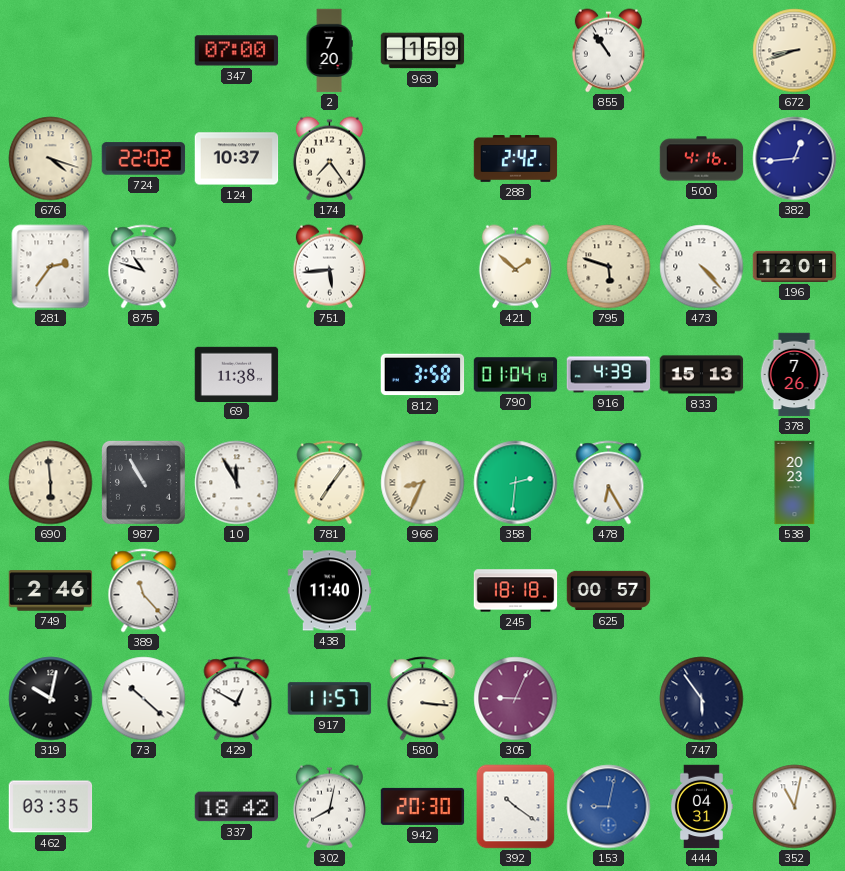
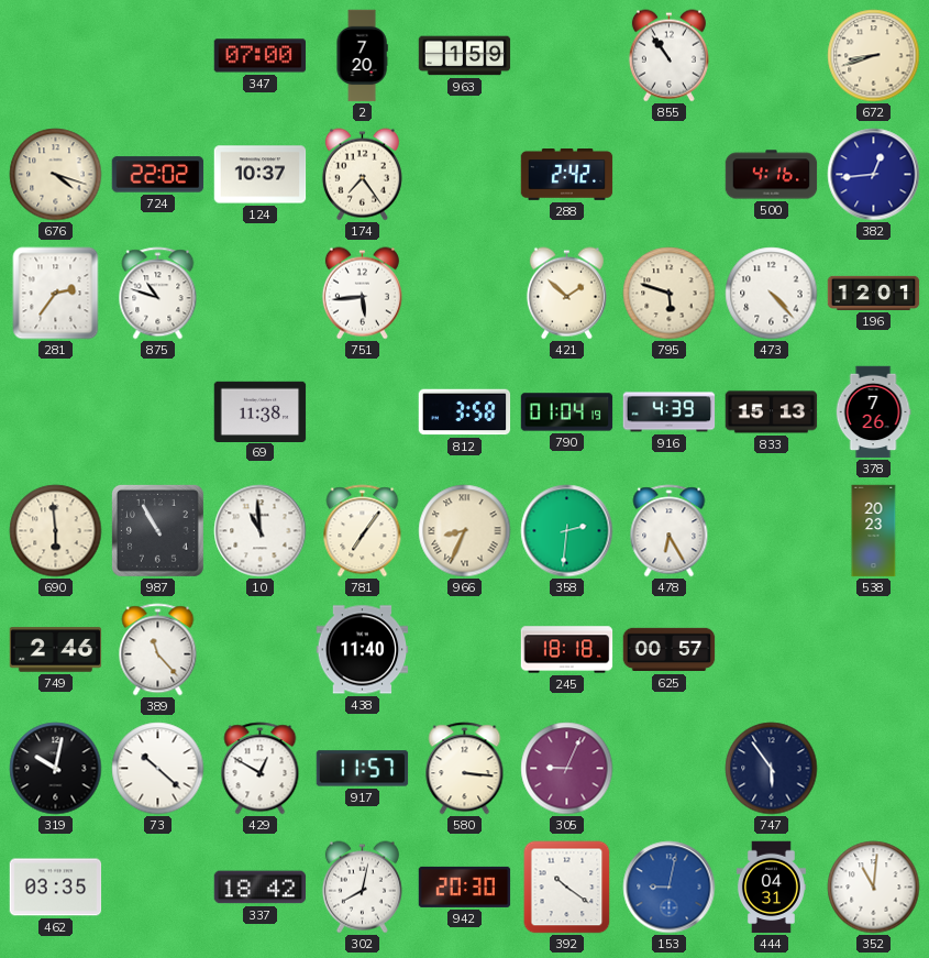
10: 11:55 -> 10:59 (261, 531)
352: 11:02 -> 11:01 (874, 888)
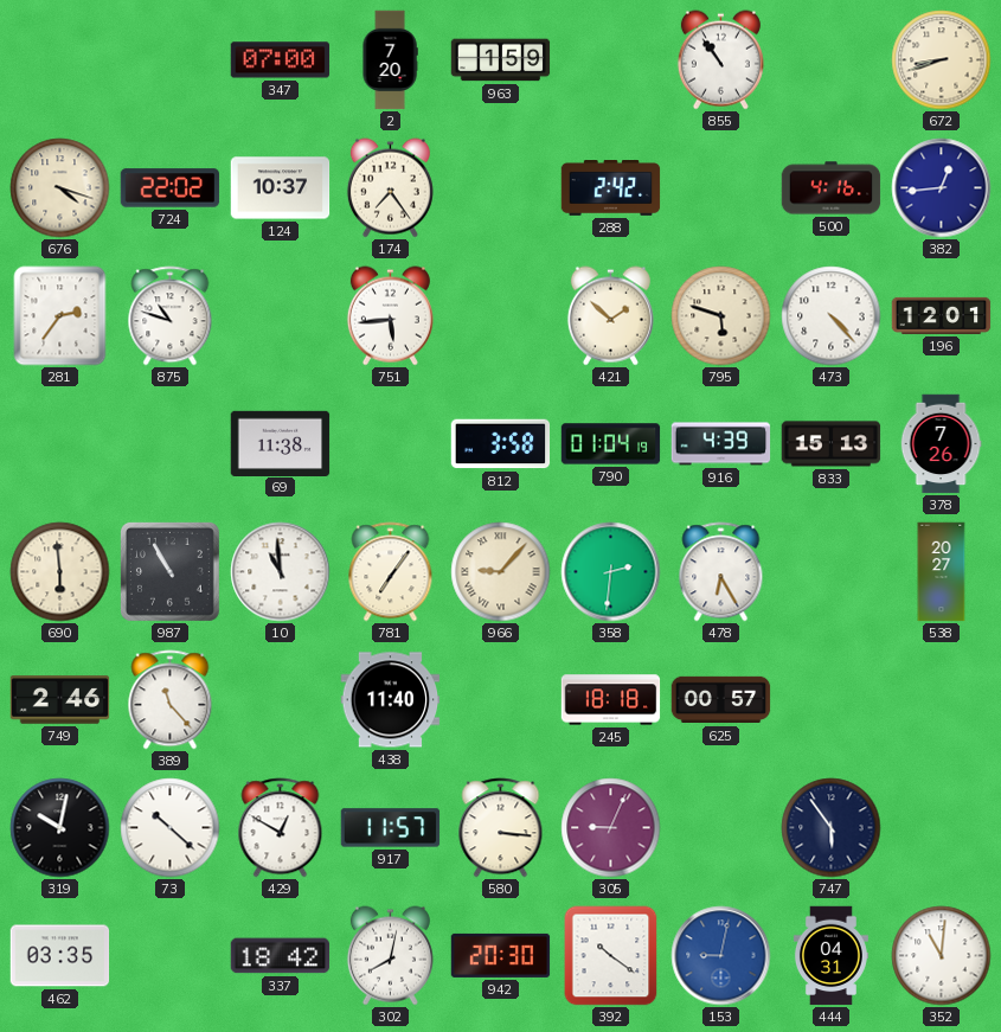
966: 8:34 -> 9:07 (501, 572)
538: 20:23 -> 20:27 (942, 572)
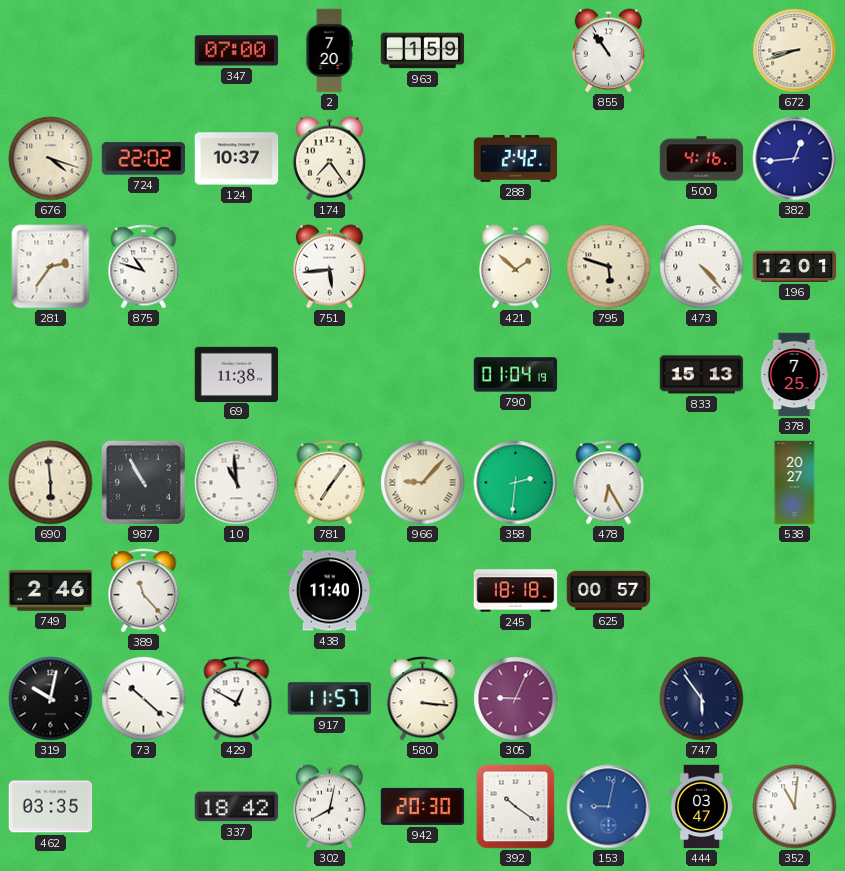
812: 3:58 -> none (501, 444)
916: 4:39 -> none (721, 444)
378: 7:26 -> 7:25 (794, 375)
444: 04:31 -> 03:47 (701, 807)
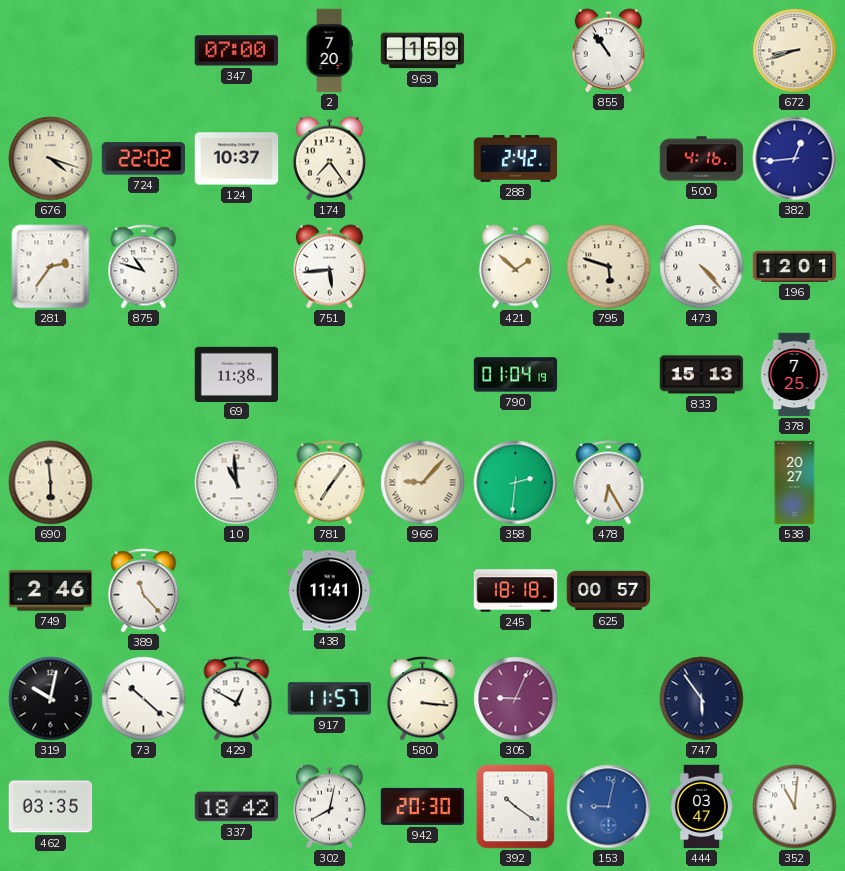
987: 10:55 -> none (143, 482)
438: 11:40 -> 11:41 (330, 591)
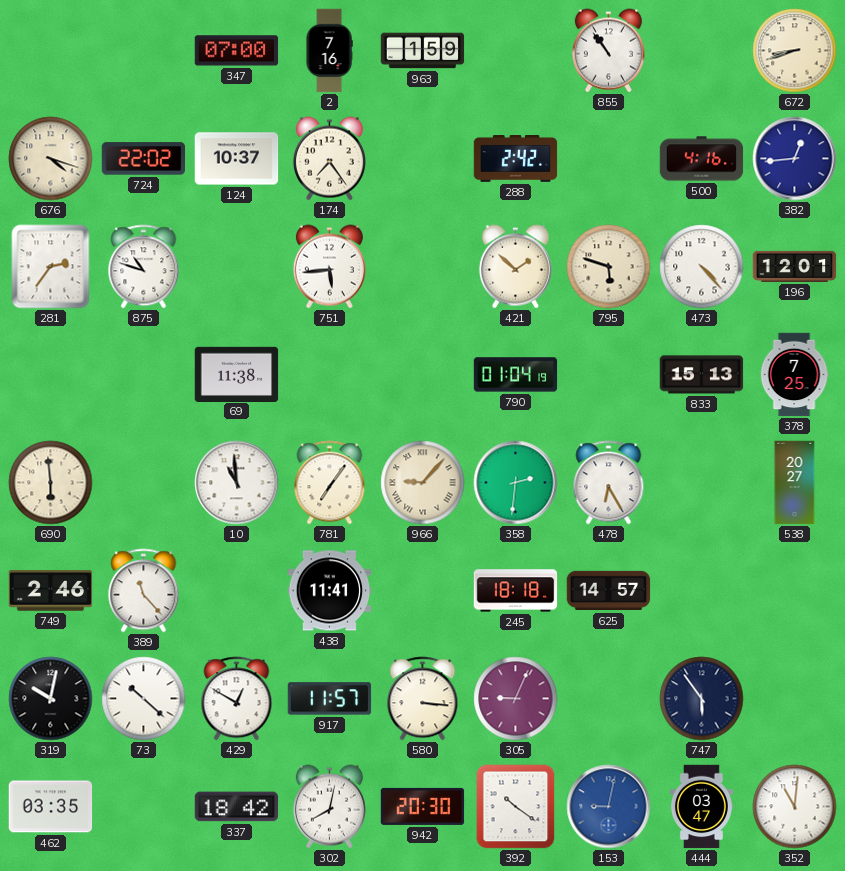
2: 7:20 -> 7:16 (329, 51)
625: 00:57 -> 14:57 (609, 591)
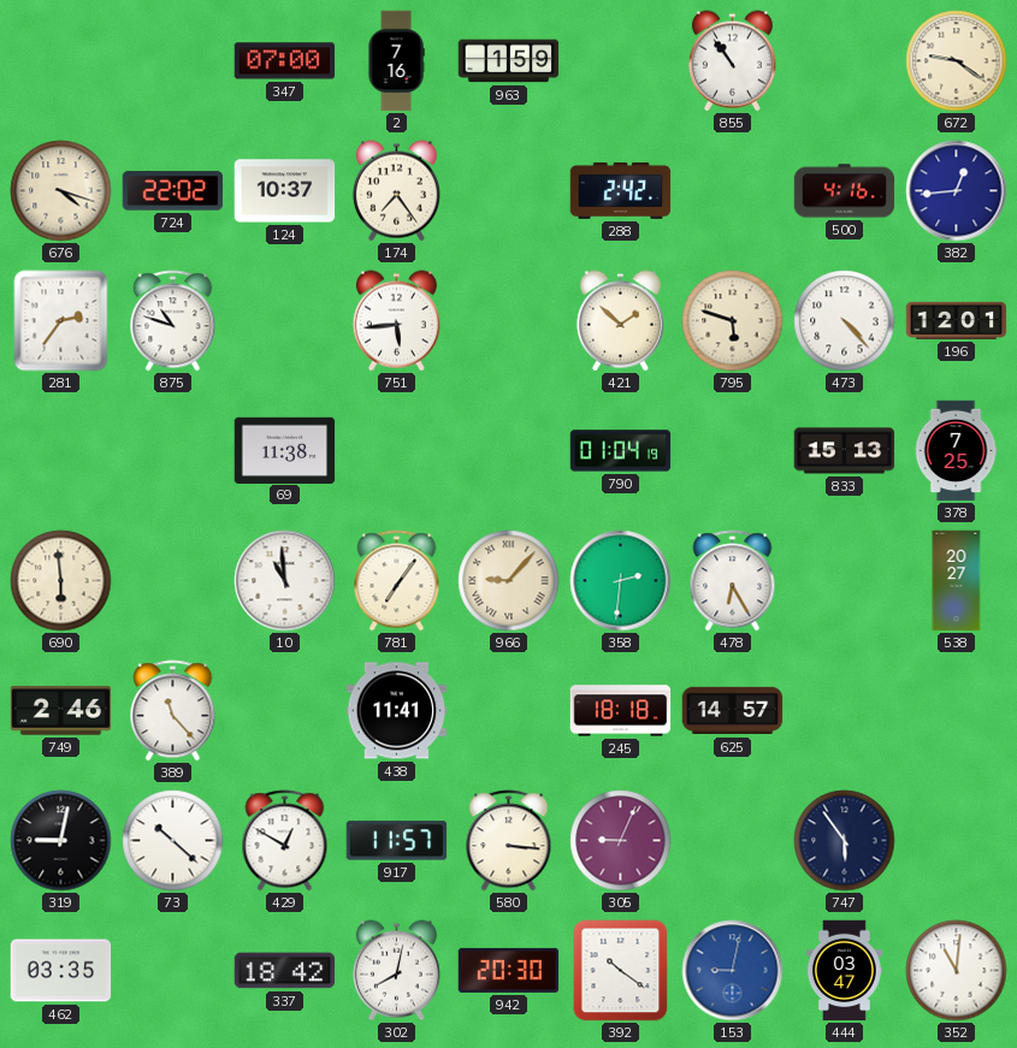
672: 8:42 -> 9:21 (957, 61)
319: 10:02 -> 9:02 (61, 841)
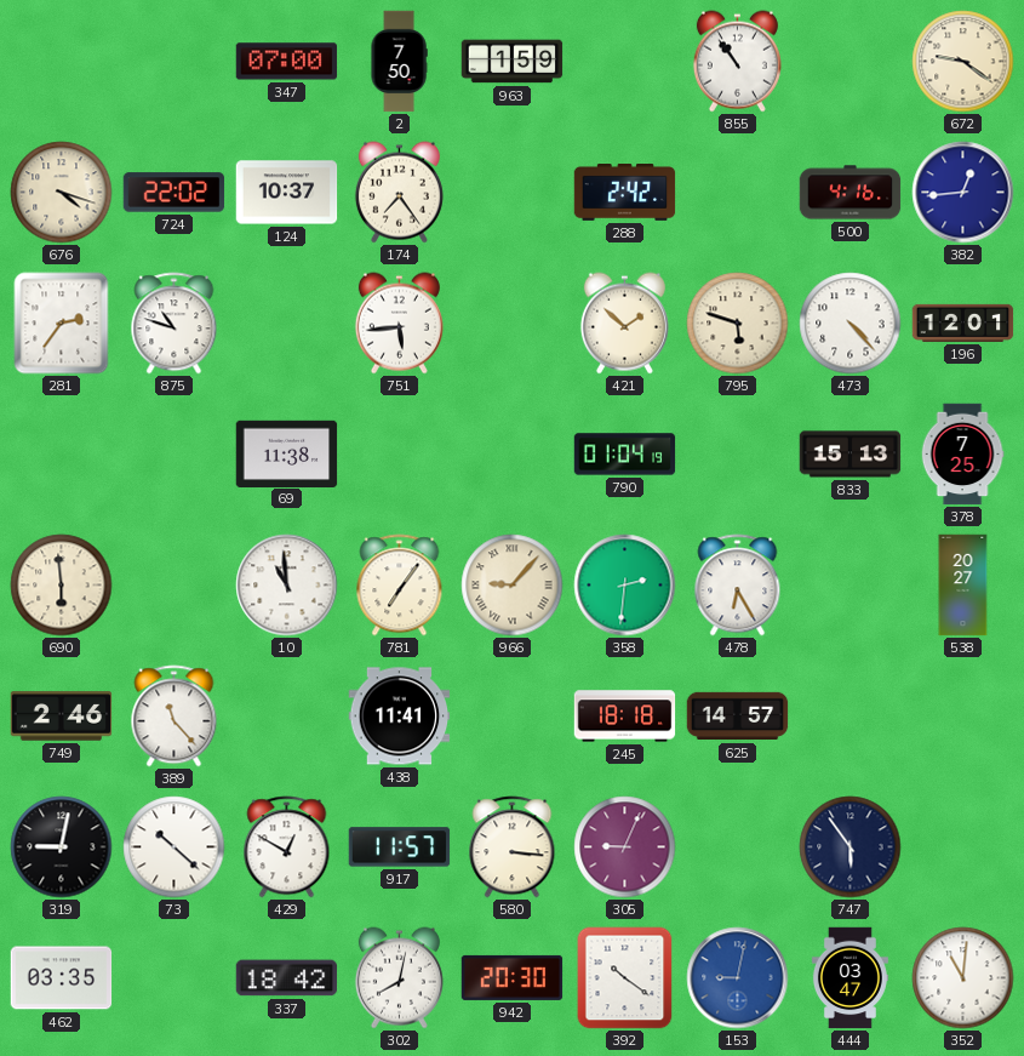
2: 7:16 -> 7:50 (399, 62)
